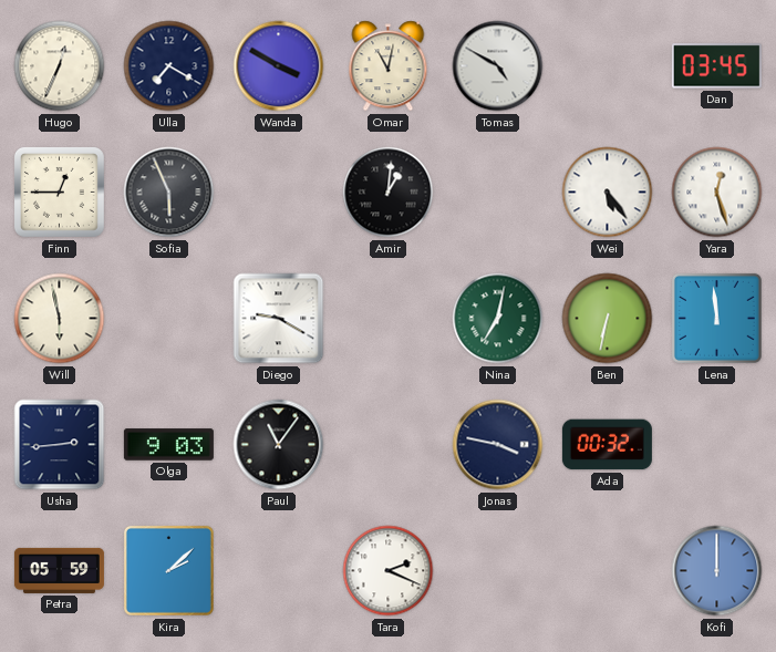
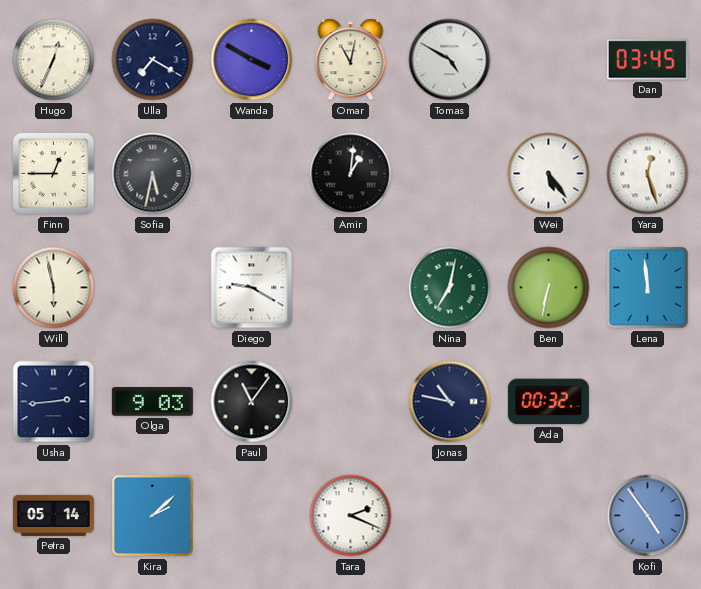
Sofia: 5:56 -> 5:32 (153, 174)
Jonas: 3:47 -> 10:47 (450, 402)
Petra: 05:59 -> 05:14 (53, 515)
Kofi: 12:00 -> 4:54 (648, 516)
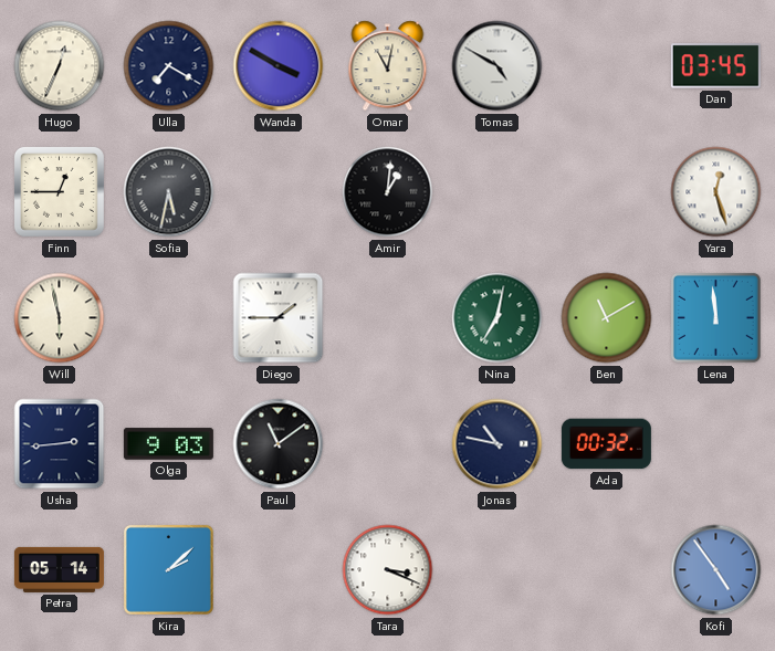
Wei: 5:24 -> none (549, 174)
Diego: 9:20 -> 1:45 (279, 318)
Ben: 6:32 -> 11:10 (607, 318)
Paul: 11:06 -> 11:09 (279, 444)
Tara: 2:19 -> 3:19 (388, 570)
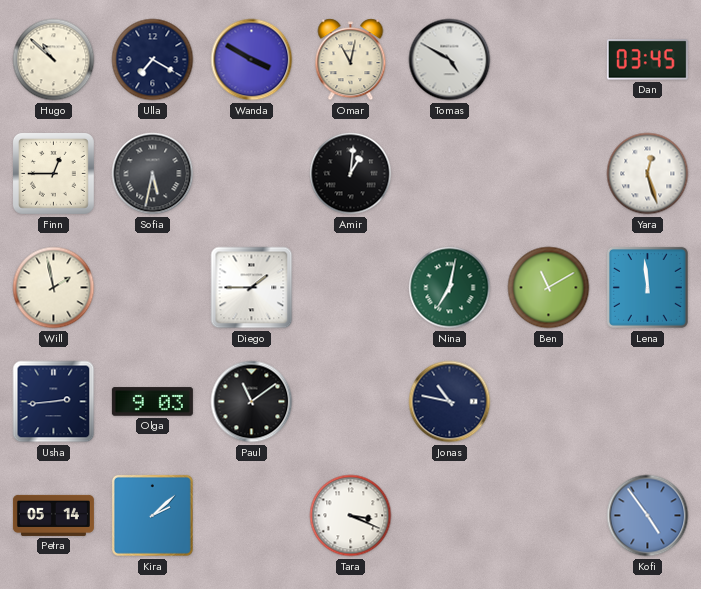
Hugo: 12:34 -> 10:52 (54, 60)
Will: 5:58 -> 1:58 (54, 288)
Ada: 00:32 -> none (606, 444)
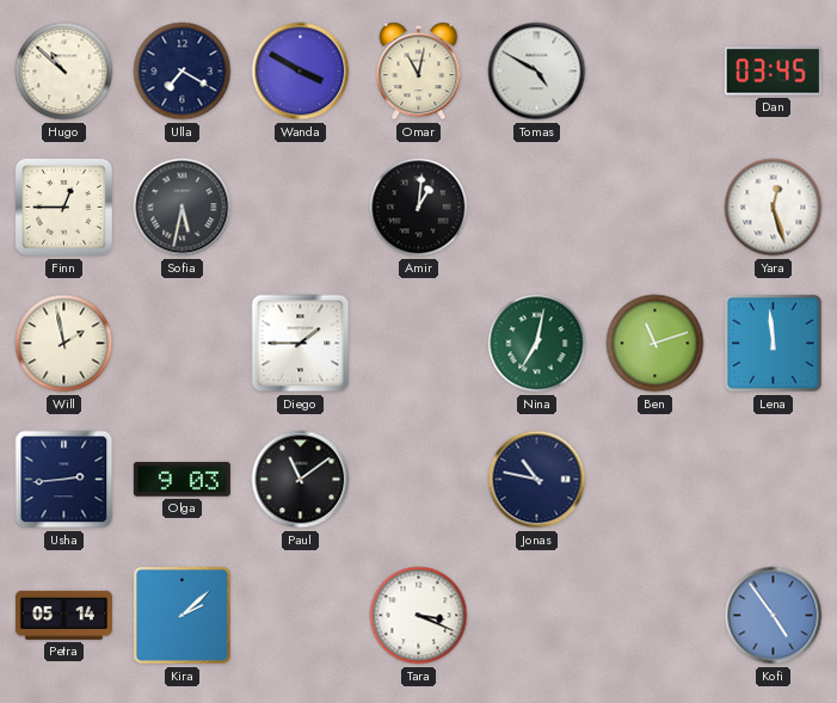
Ben: 11:10 -> 11:12 (656, 344)
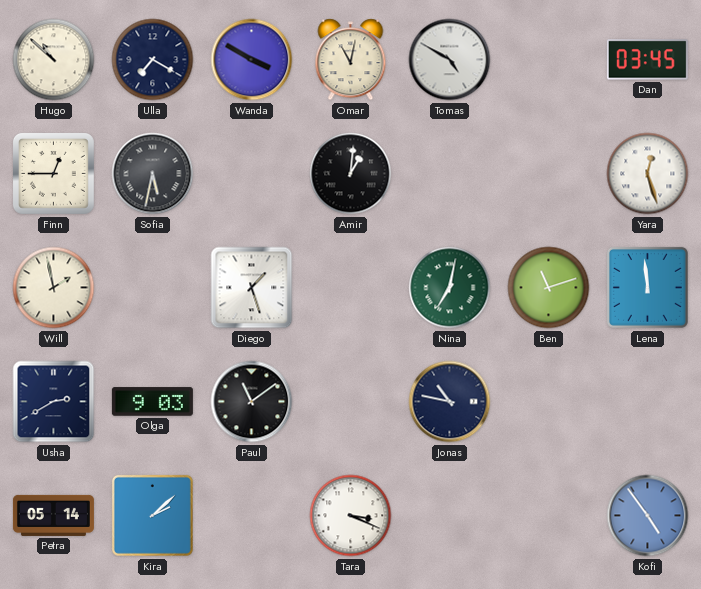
Diego: 1:45 -> 1:27 (252, 288)
Usha: 2:44 -> 2:40 (54, 402)
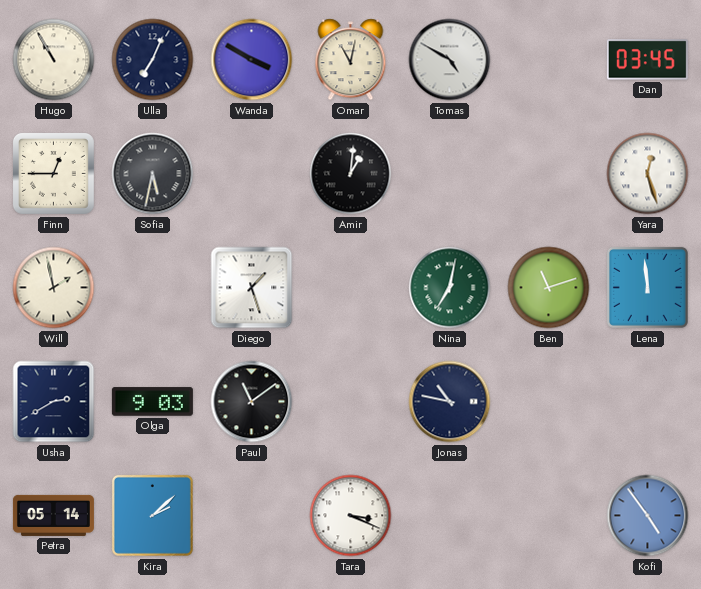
Hugo: 10:52 -> 10:55 (54, 60)
Ulla: 7:20 -> 7:04 (153, 60)
